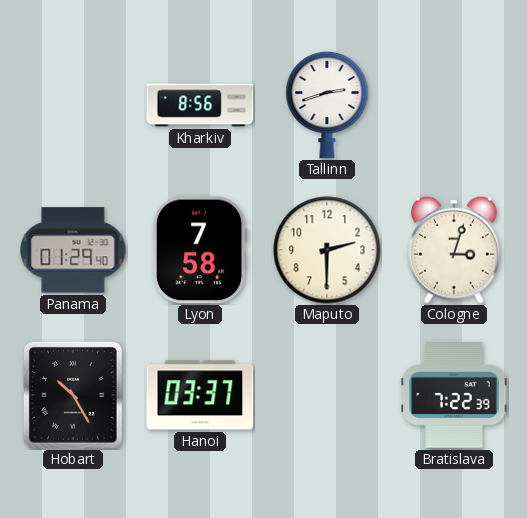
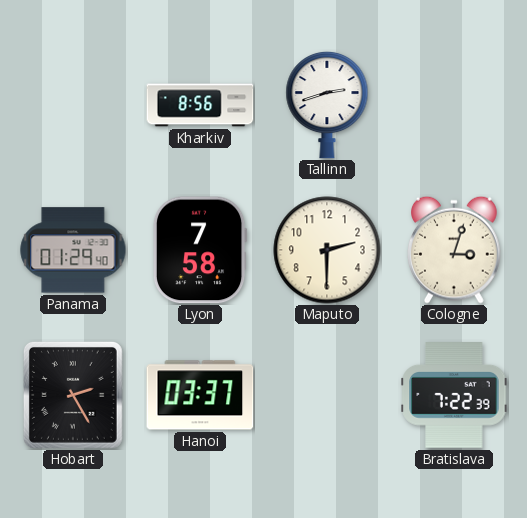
Hobart: 10:25 -> 2:25 (73, 395)
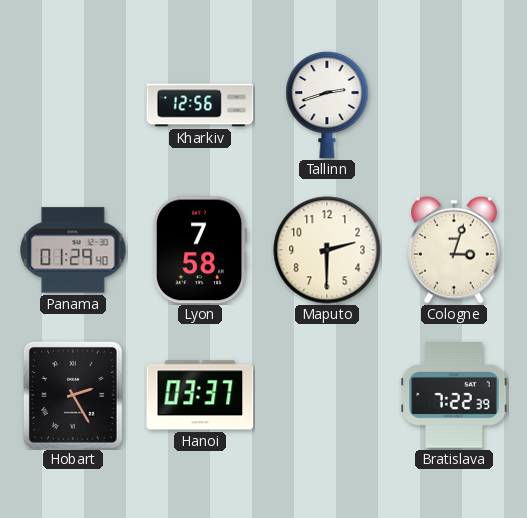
Kharkiv: 8:56 -> 12:56 (200, 105)
